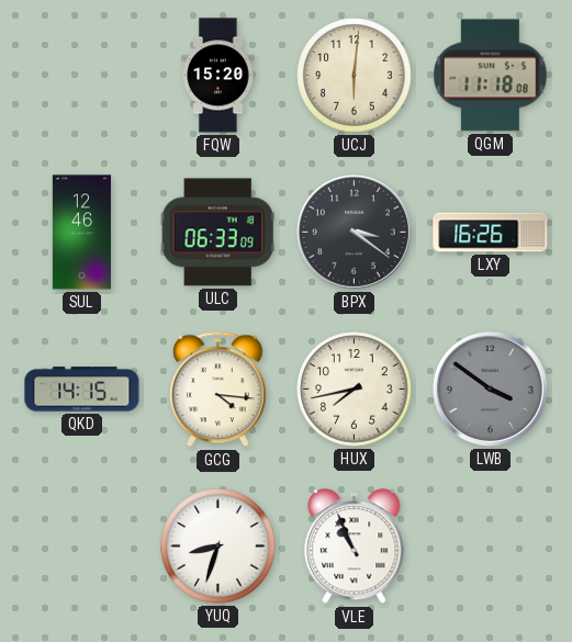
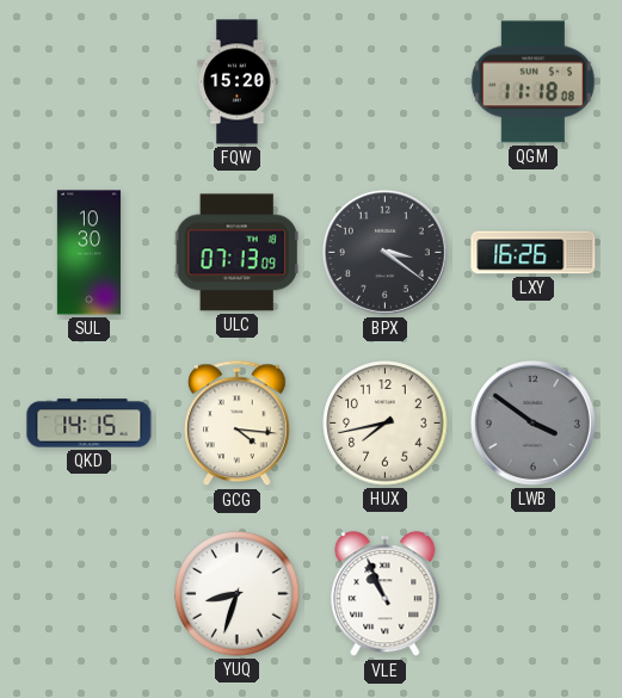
UCJ: 6:01 -> none (355, 76)
SUL: 12:46 -> 10:30 (88, 253)
ULC: 06:33 -> 07:13 (236, 253)
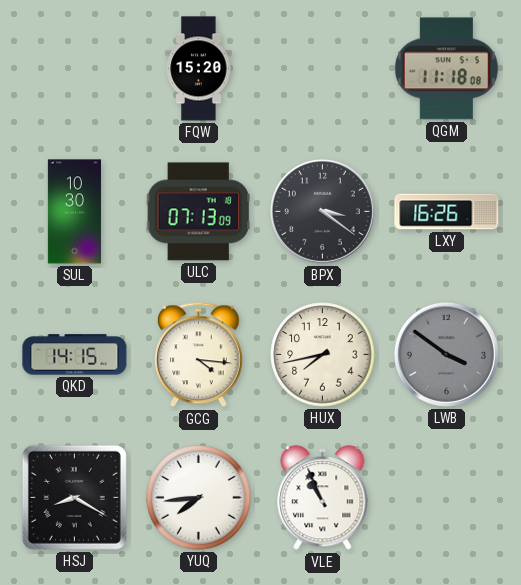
HSJ: none -> 8:20 (74, 497)
YUQ: 8:33 -> 7:44 (199, 498)
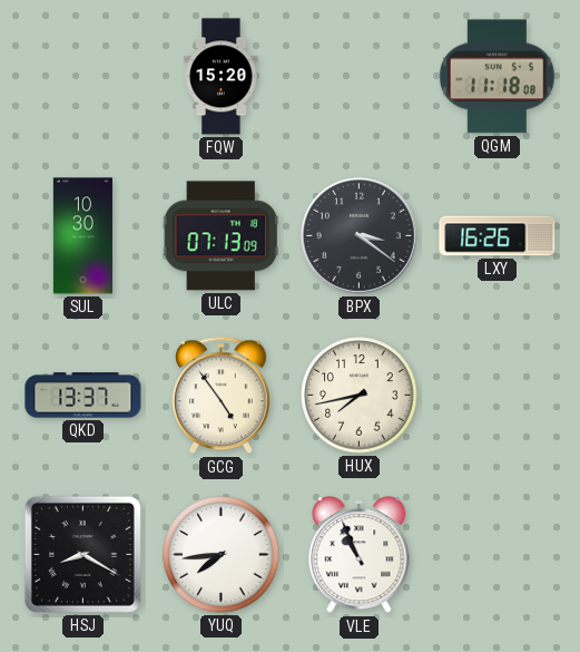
QKD: 14:15 -> 13:37 (83, 396)
GCG: 4:16 -> 4:54 (222, 396)
LWB: 3:51 -> none (446, 354)
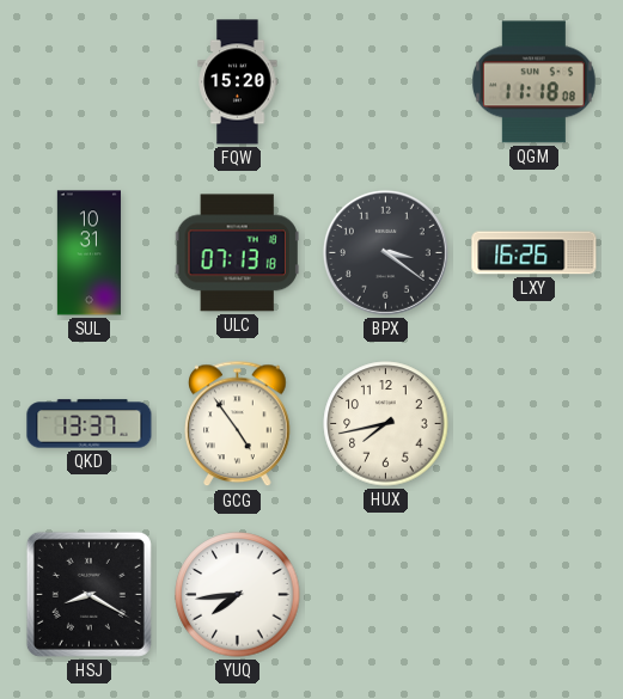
SUL: 10:30 -> 10:31 (88, 253)
ULC: 07:13:09 -> 07:13:18 (237, 253)
VLE: 10:56 -> none (360, 555)
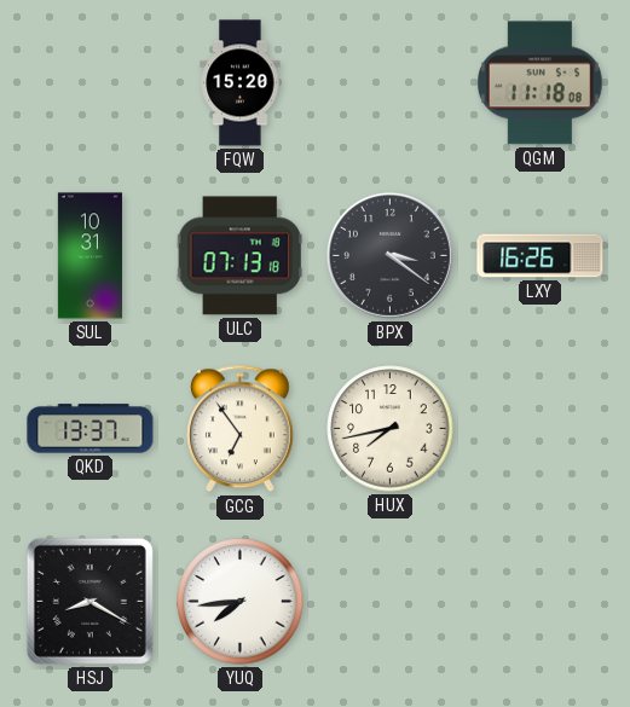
GCG: 4:54 -> 6:54 (241, 429)
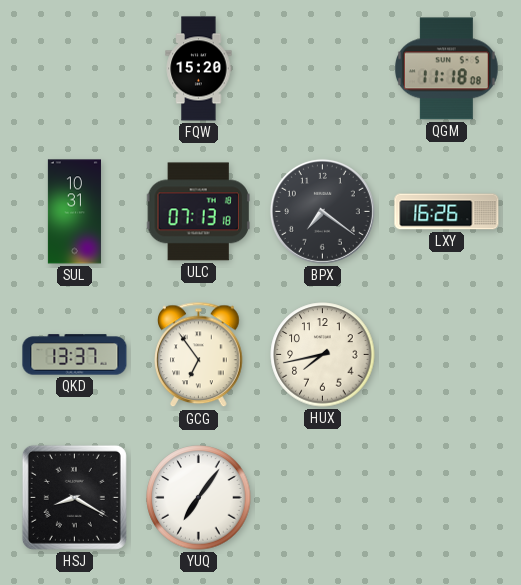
BPX: 3:21 -> 7:21 (322, 211)
YUQ: 7:44 -> 7:06 (199, 498)
